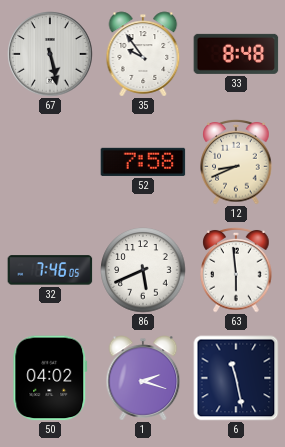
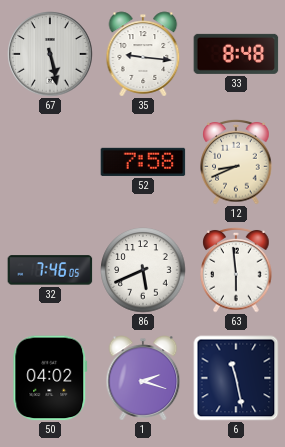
35: 9:54 -> 9:16 (143, 54)
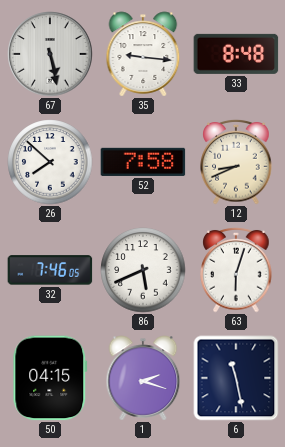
26: none -> 7:52 (50, 162)
63: 5:59 -> 6:03 (236, 270)
50: 04:02 -> 04:15 (50, 378)
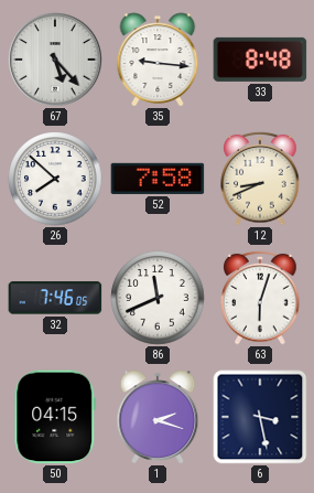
67: 5:28 -> 5:23 (55, 60)
86: 5:41 -> 11:41 (158, 298)
6: 11:28 -> 3:28 (260, 417)
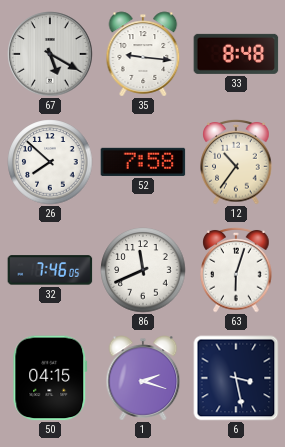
67: 5:23 -> 5:20 (50, 54)
12: 8:41 -> 10:36 (236, 162)
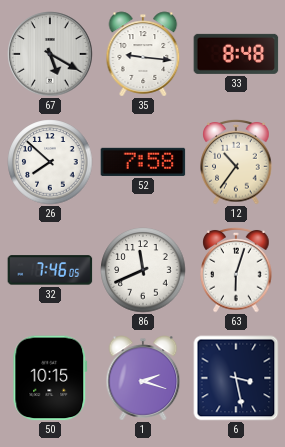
50: 04:15 -> 10:15 (50, 378)
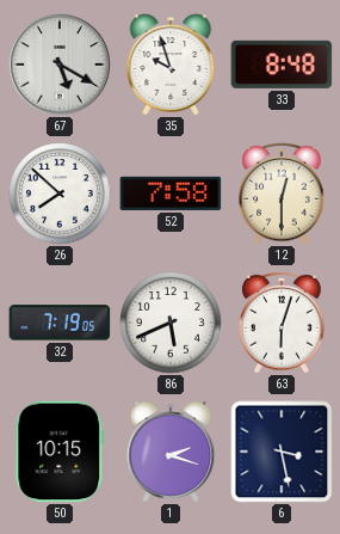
35: 9:16 -> 9:57 (171, 65)
12: 10:36 -> 12:30 (282, 194)
32: 7:46 -> 7:19 (60, 323)
86: 11:41 -> 5:41 (171, 323)
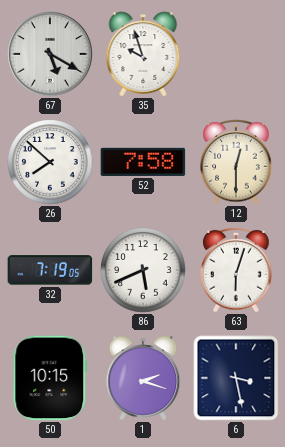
33: 8:48 -> none (282, 65)
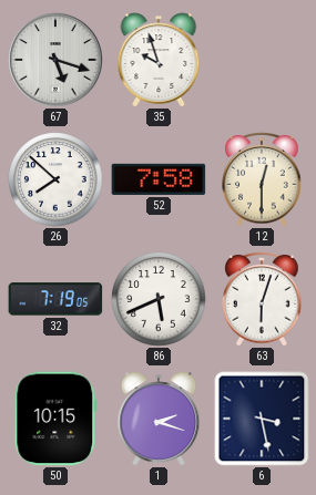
67: 5:20 -> 5:18 (55, 60)
